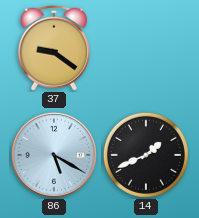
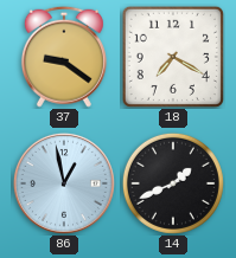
18: none -> 7:20 (173, 57)
86: 5:20 -> 12:58 (64, 183)
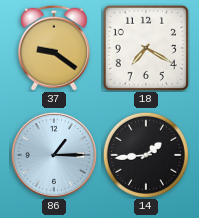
86: 12:58 -> 1:15 (54, 155)
14: 1:41 -> 1:44 (146, 155)
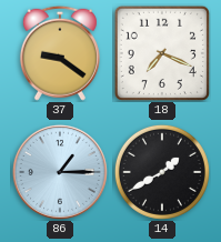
18: 7:20 -> 7:19 (162, 53)
14: 1:44 -> 1:40 (162, 172)
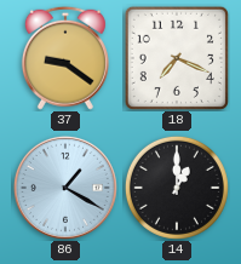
86: 1:15 -> 1:20 (65, 188)
14: 1:40 -> 1:00 (177, 188)
